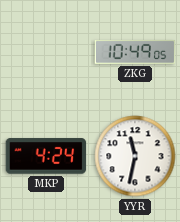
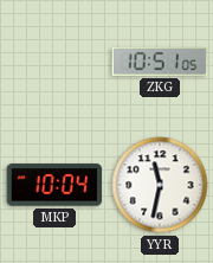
ZKG: 10:49 -> 10:51 (160, 62)
MKP: 4:24 -> 10:04 (54, 185)
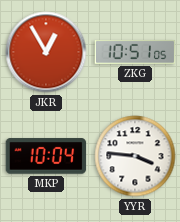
JKR: none -> 12:55 (46, 52)
YYR: 11:32 -> 3:46 (135, 156)
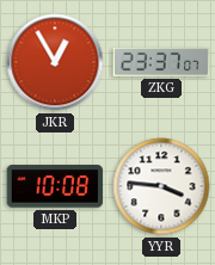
ZKG: 10:51 -> 23:37 (161, 62)
MKP: 10:04 -> 10:08 (55, 186)
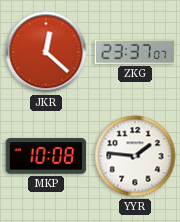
JKR: 12:55 -> 12:22 (46, 52)
YYR: 3:46 -> 1:46 (135, 156)
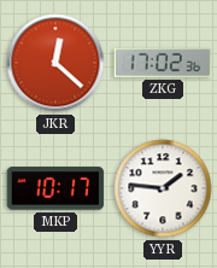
ZKG: 23:37 -> 17:02 (163, 63)
MKP: 10:08 -> 10:17 (55, 188)
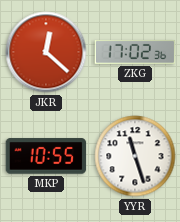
MKP: 10:17 -> 10:55 (46, 156)
YYR: 1:46 -> 11:27 (135, 156)
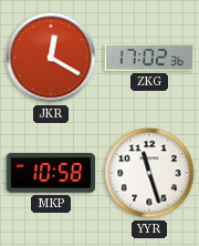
JKR: 12:22 -> 12:20 (51, 58)
MKP: 10:55 -> 10:58 (51, 173)
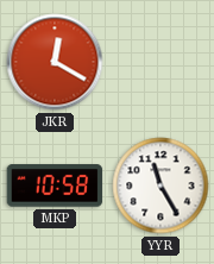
ZKG: 17:02 -> none (149, 58)
YYR: 11:27 -> 11:25 (160, 186)
